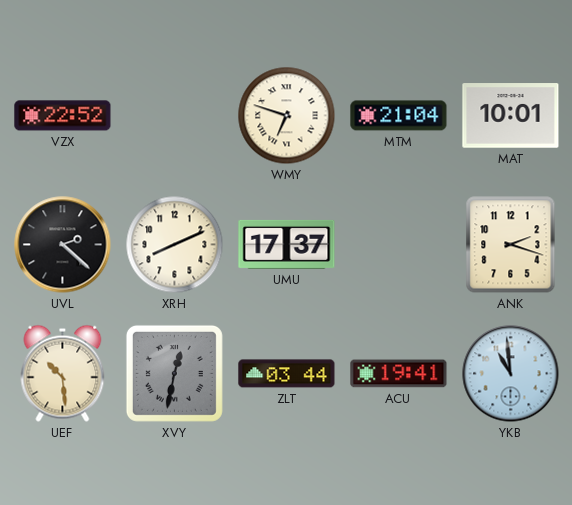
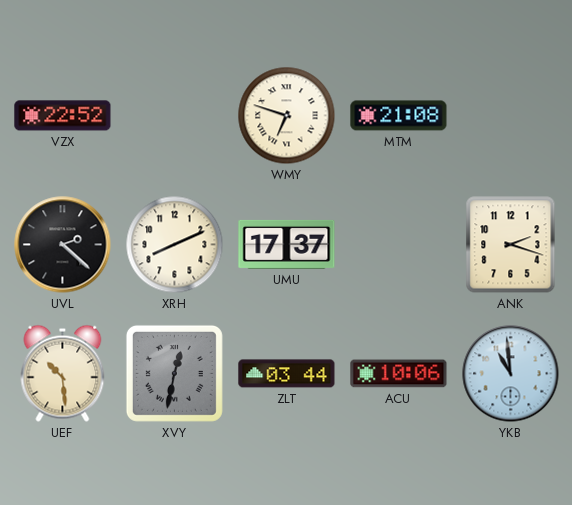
MTM: 21:04 -> 21:08 (399, 116)
MAT: 10:01 -> none (511, 116)
ACU: 19:41 -> 10:06 (399, 374)
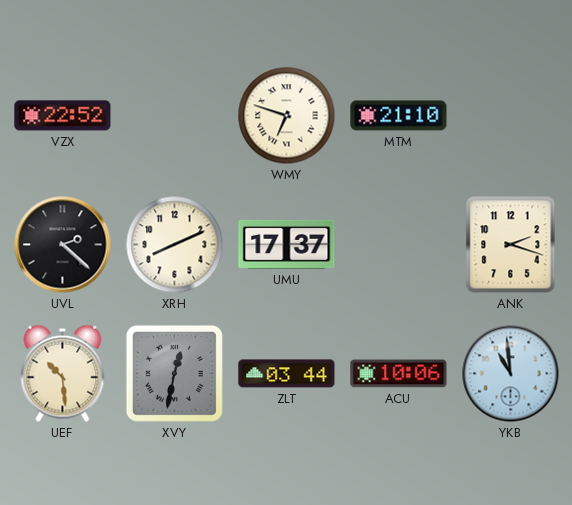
MTM: 21:08 -> 21:10 (399, 116)
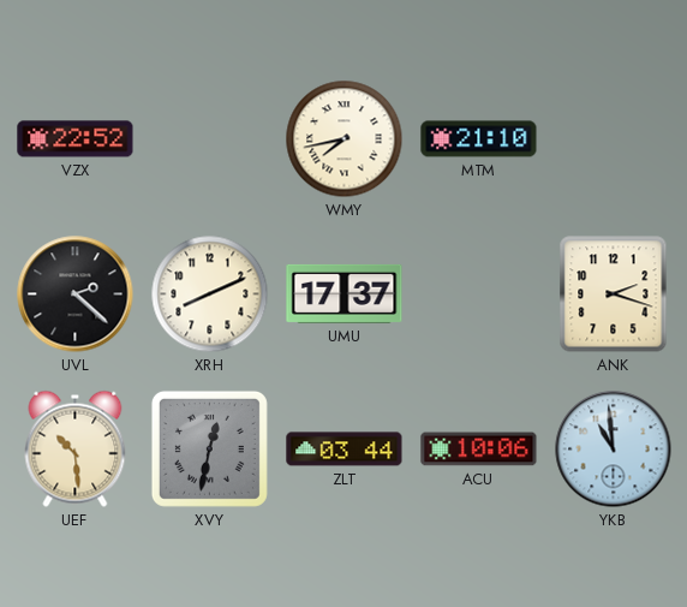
WMY: 6:48 -> 7:43 (345, 139)
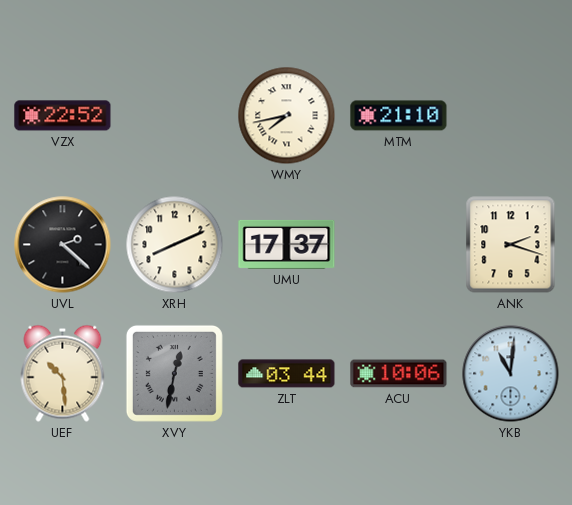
YKB: 10:59 -> 11:01 (511, 374)
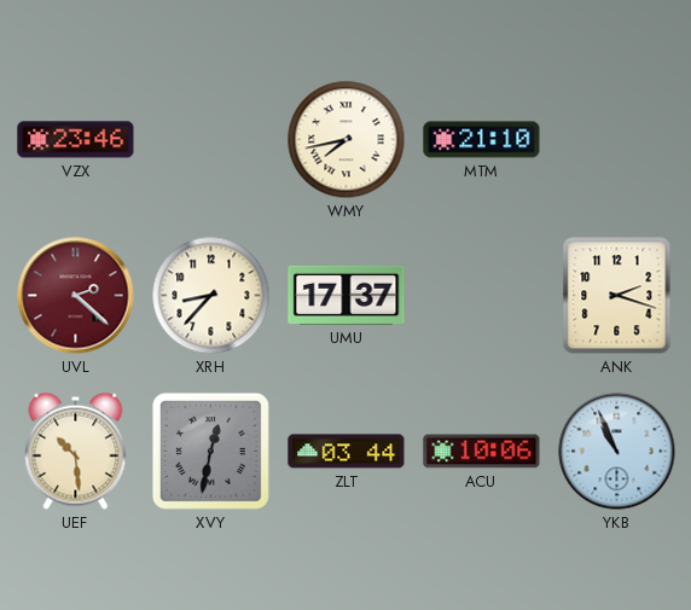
VZX: 22:52 -> 23:46 (76, 140)
UVL dial: black -> burgundy (76, 296)
XRH: 8:11 -> 8:37 (211, 296)
YKB: 11:01 -> 10:56 (617, 452)
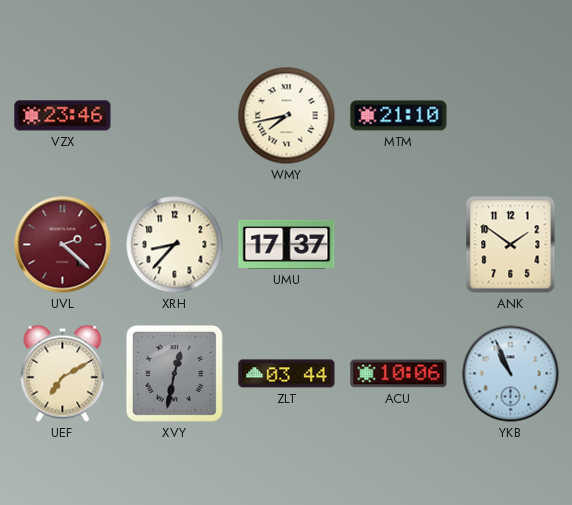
ANK: 2:18 -> 1:51 (511, 245)
UEF: 10:29 -> 7:10 (63, 373)
